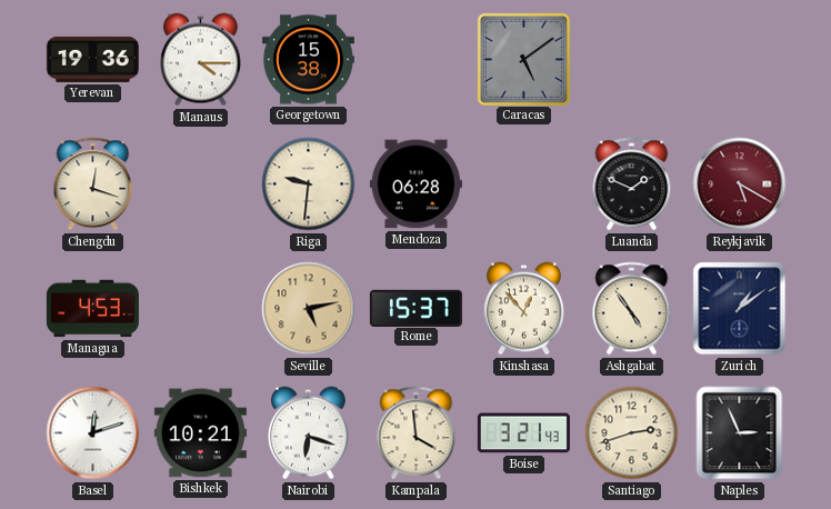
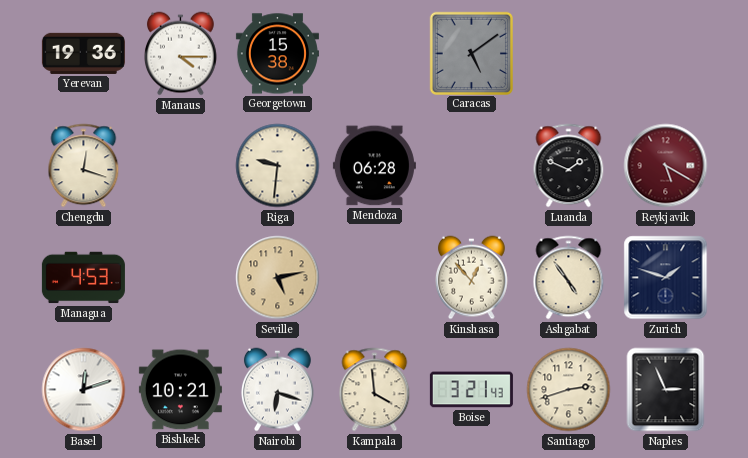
Rome: 15:37 -> none (416, 308)
Zurich: 1:09 -> 1:48 (666, 278)
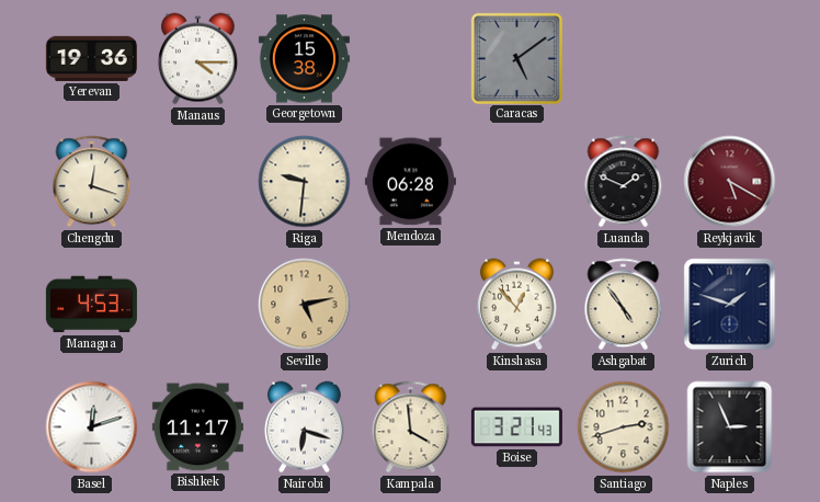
Bishkek: 10:21 -> 11:17 (197, 427)
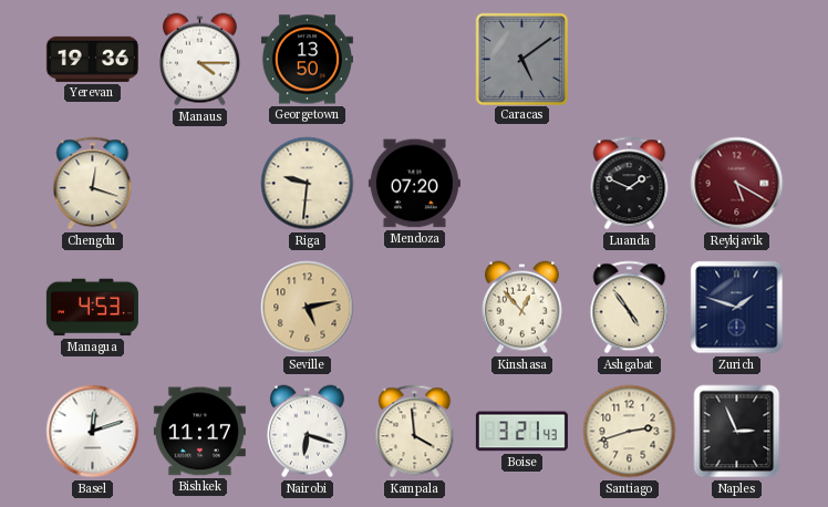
Georgetown: 15:38 -> 13:50 (307, 60)
Mendoza: 06:28 -> 07:20 (414, 184)
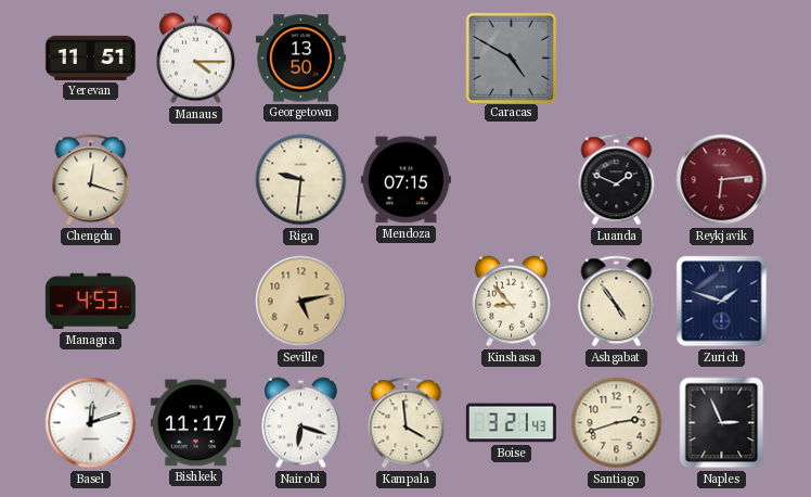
Yerevan: 19:36 -> 11:51 (90, 58)
Caracas: 5:09 -> 4:50 (511, 58)
Mendoza: 07:20 -> 07:15 (405, 180)
Reykjavik: 5:20 -> 6:14 (722, 180)
Kinshasa: 12:53 -> 8:53 (512, 302)
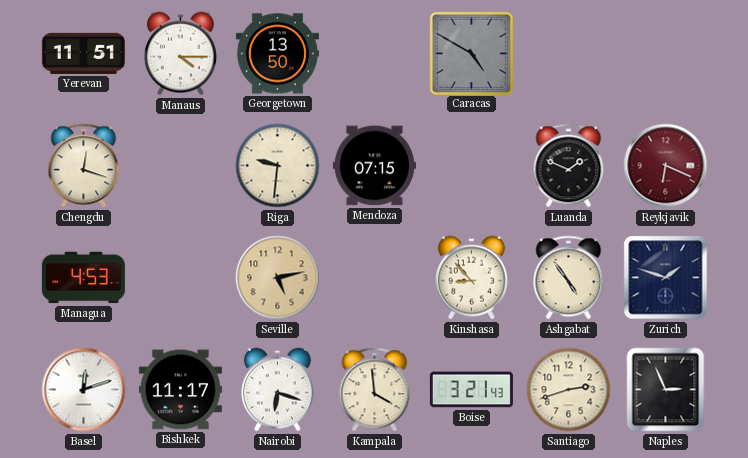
Reykjavik: 6:14 -> 6:19 (666, 166)
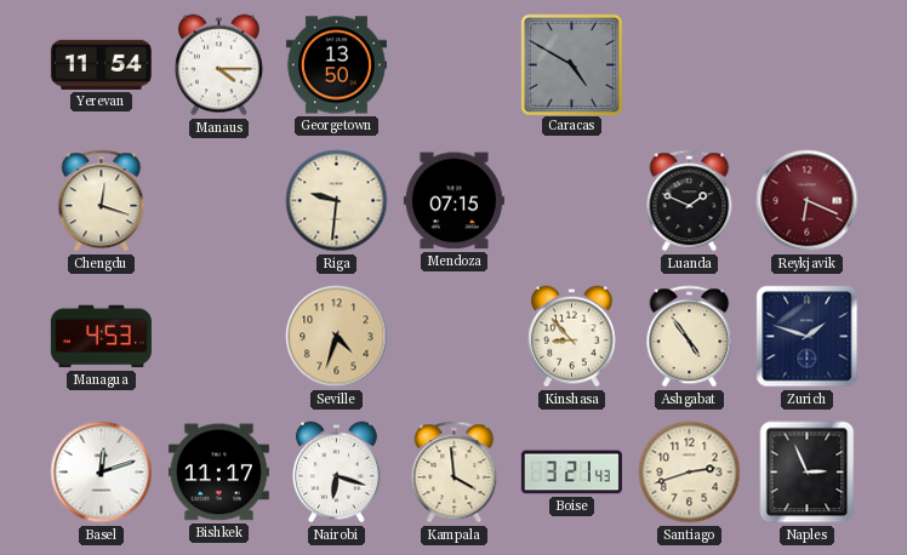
Yerevan: 11:51 -> 11:54 (101, 64)
Seville: 5:13 -> 4:33 (337, 337)
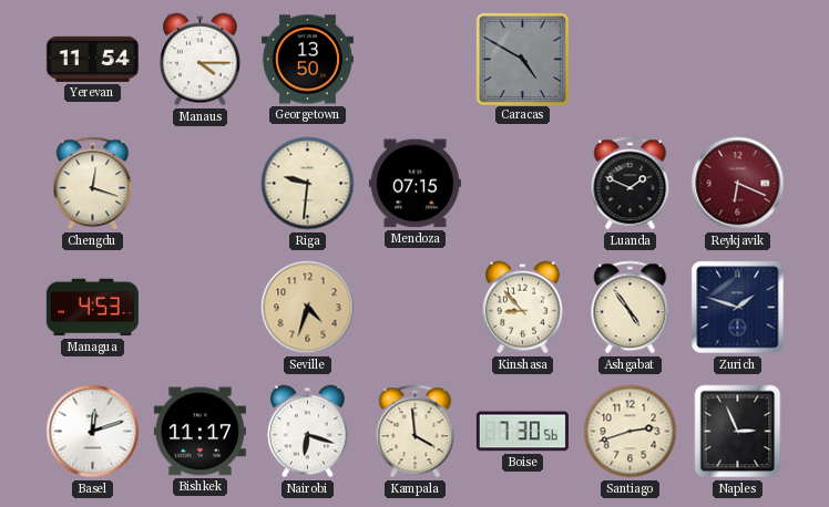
Boise: 3:21 -> 7:30 (522, 432)
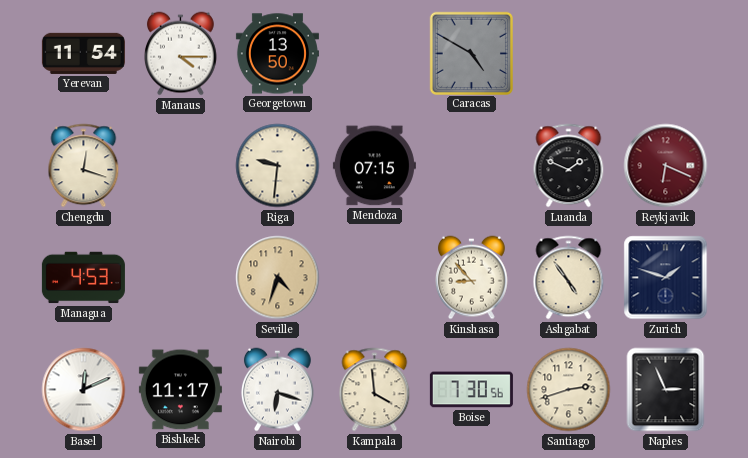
Basel: 12:12 -> 12:11 (84, 390)
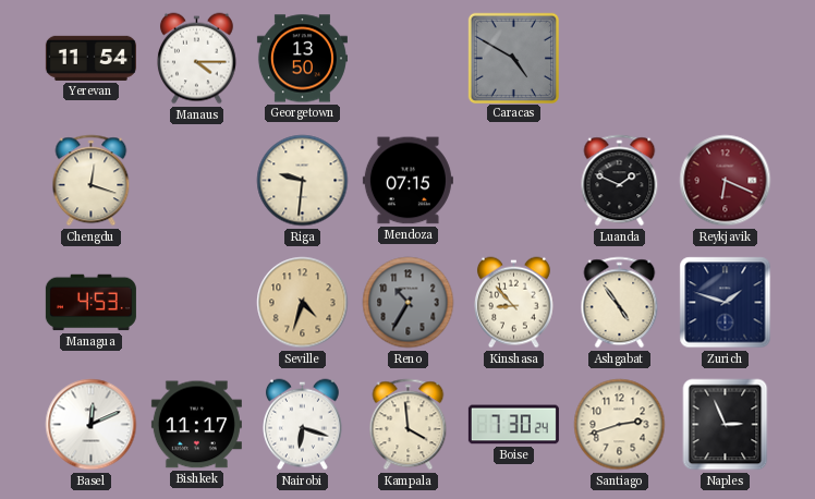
Reno: none -> 10:35 (409, 303)
Boise: 7:30:56 -> 7:30:24 (513, 425)
